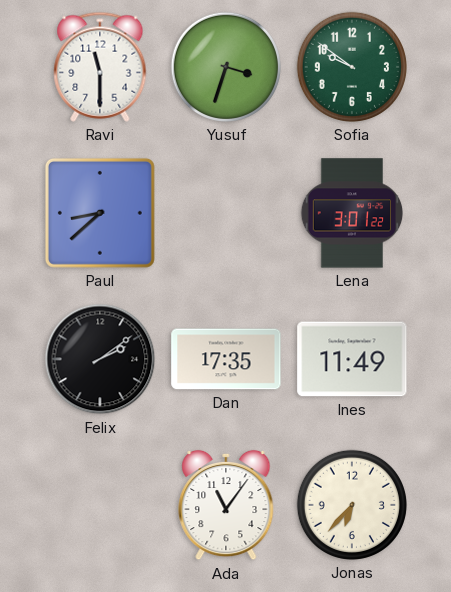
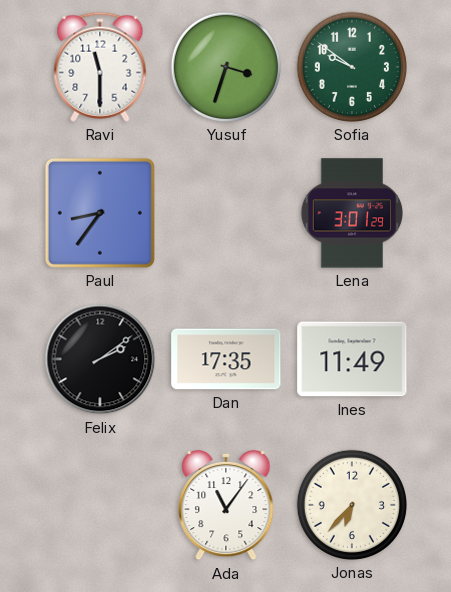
Paul: 8:38 -> 8:36 (100, 213)
Lena: 3:01:22 -> 3:01:29 (352, 213)
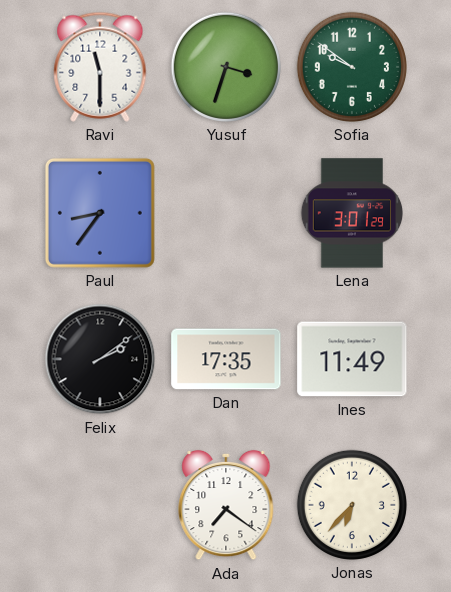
Ada: 11:06 -> 7:21 (226, 505)
